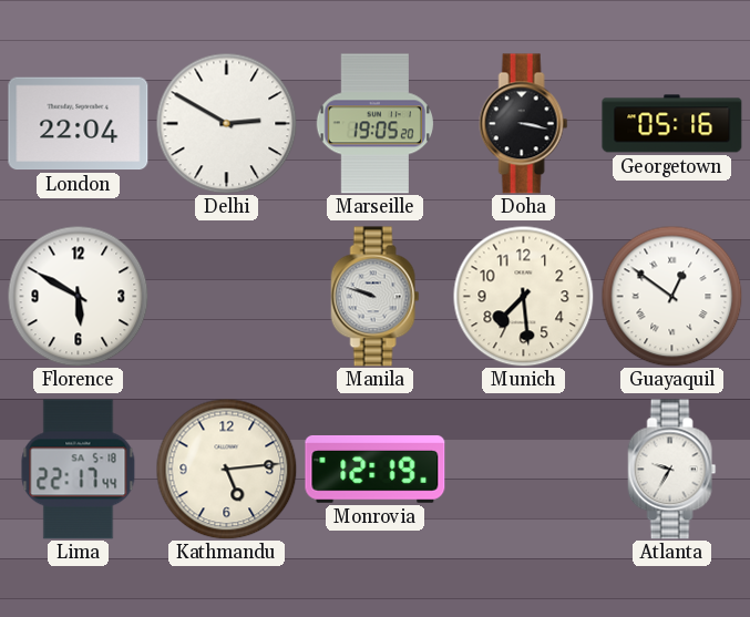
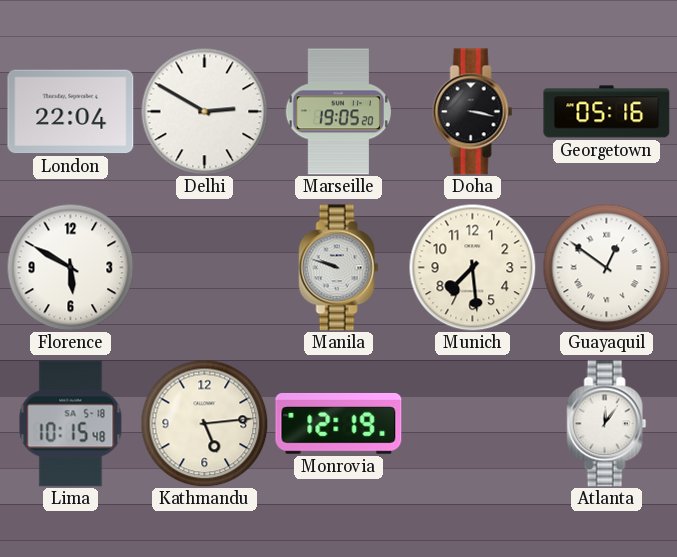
Lima: 22:17 -> 10:15 (71, 424)
Atlanta: 9:35 -> 12:06 (607, 424)
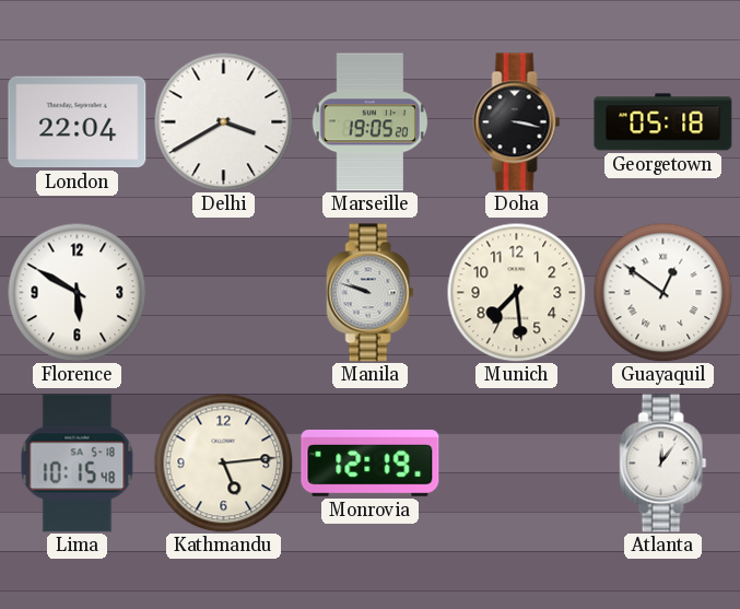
Delhi: 2:50 -> 3:40 (223, 121)
Georgetown: 05:16 -> 05:18 (663, 122)
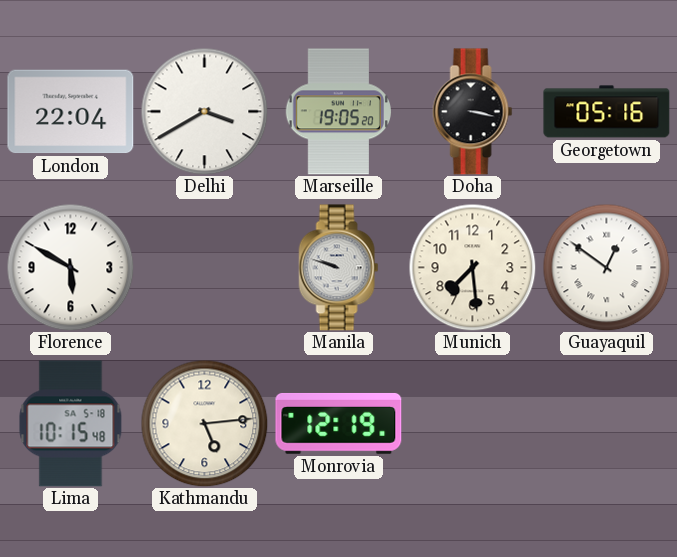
Georgetown: 05:18 -> 05:16 (607, 112)
Atlanta: 12:06 -> none (663, 464)
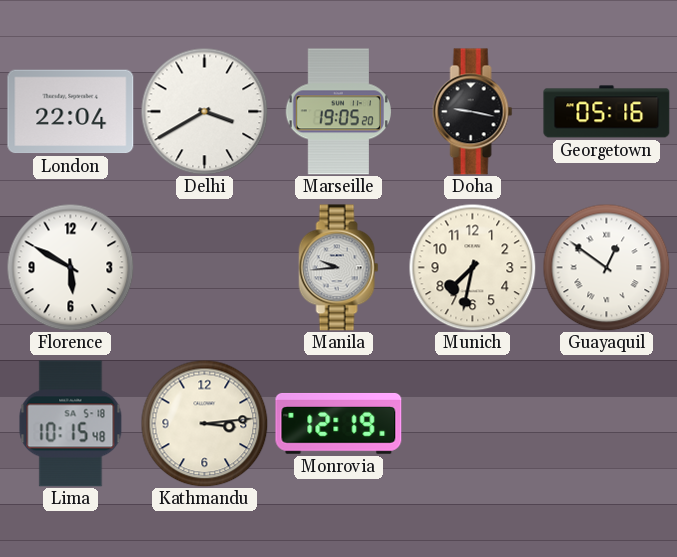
Doha: 3:17 -> 9:17 (473, 112)
Manila: 9:48 -> 9:44 (339, 268)
Munich: 7:29 -> 7:32 (472, 267)
Kathmandu: 5:14 -> 3:14 (204, 423)
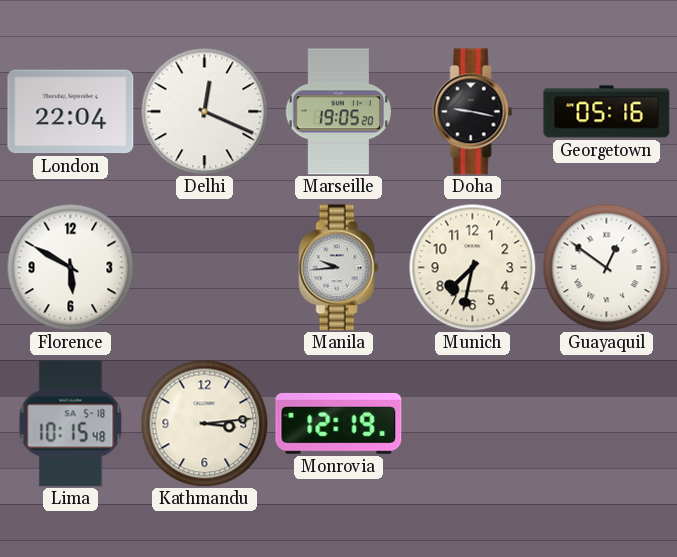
Delhi: 3:40 -> 12:19 (204, 111)
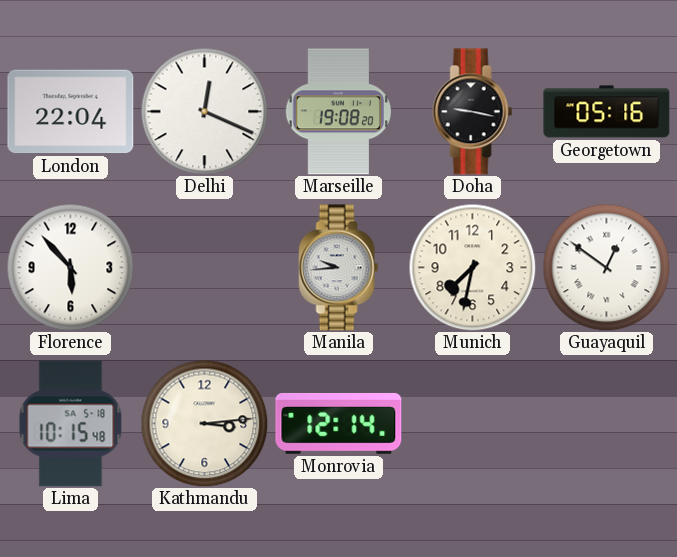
Marseille: 19:05 -> 19:08 (338, 112)
Florence: 5:50 -> 5:53 (70, 267)
Monrovia: 12:19 -> 12:14 (339, 423)
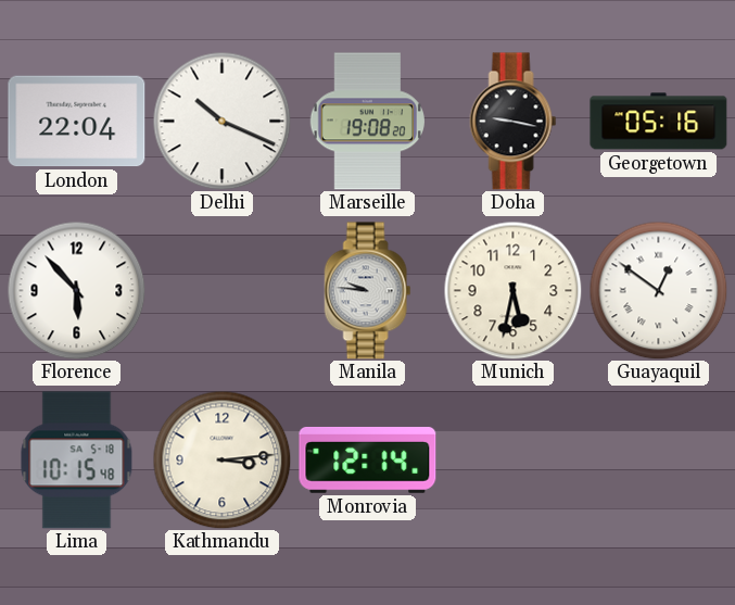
Delhi: 12:19 -> 10:19 (221, 121)
Manila: 9:44 -> 9:46 (368, 291)
Munich: 7:32 -> 5:32 (512, 290)
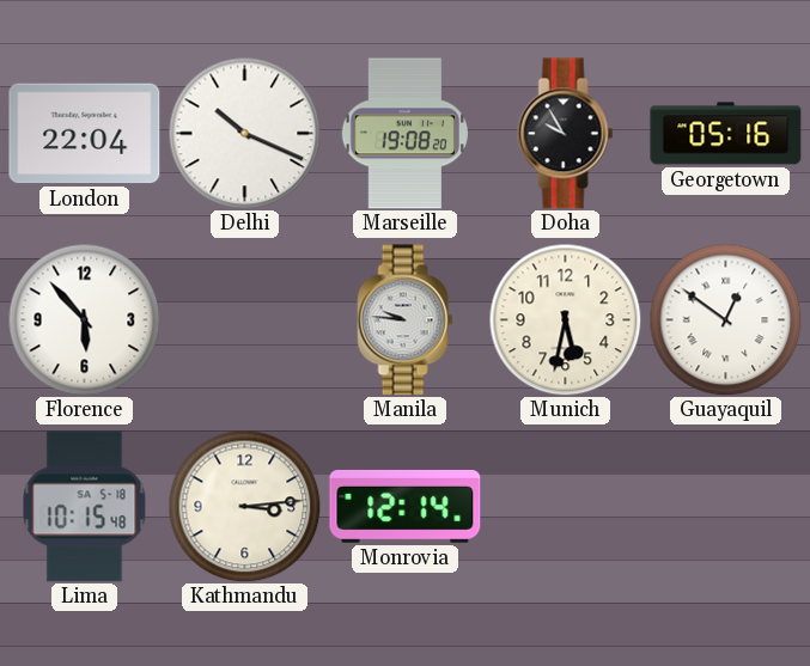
Doha: 9:17 -> 9:55 (566, 134)
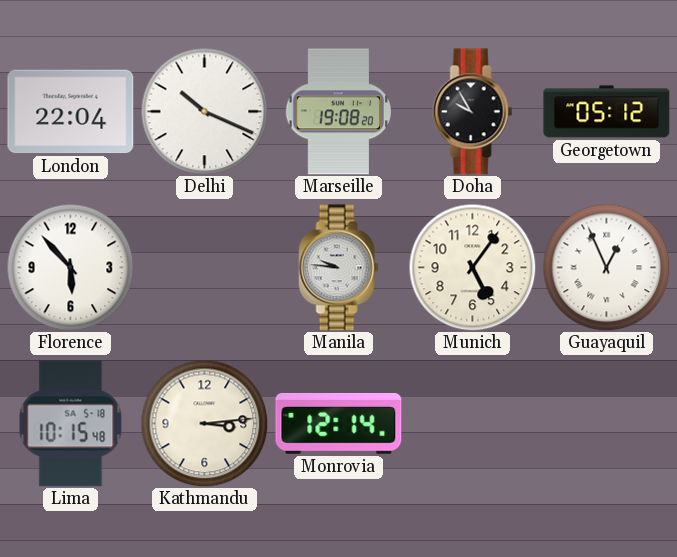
Georgetown: 05:16 -> 05:12 (607, 112)
Munich: 5:32 -> 5:06 (472, 267)
Guayaquil: 12:51 -> 12:56 (606, 267)
